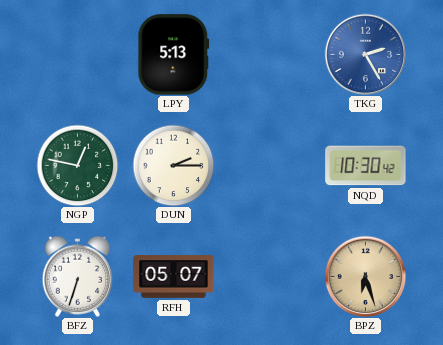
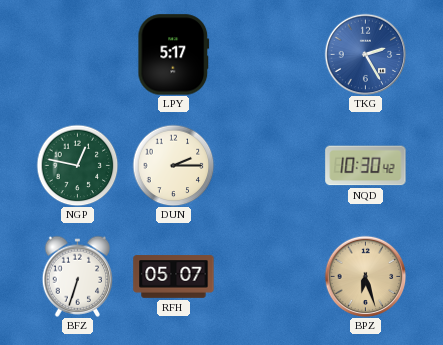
LPY: 5:13 -> 5:17 (174, 55)
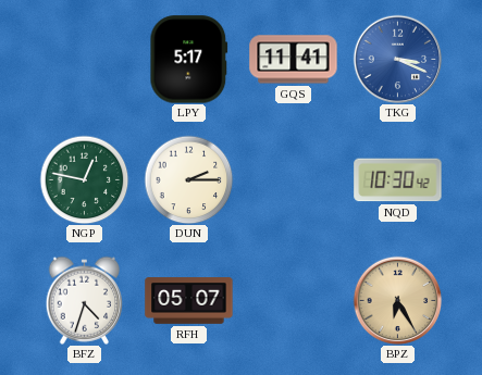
GQS: none -> 11:41 (294, 60)
TKG: 2:25 -> 3:19 (397, 59)
BFZ: 6:33 -> 4:33 (85, 300)
BPZ: 6:27 -> 6:25 (397, 300)
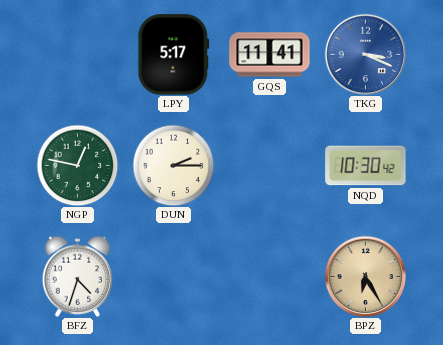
RFH: 05:07 -> none (189, 301)
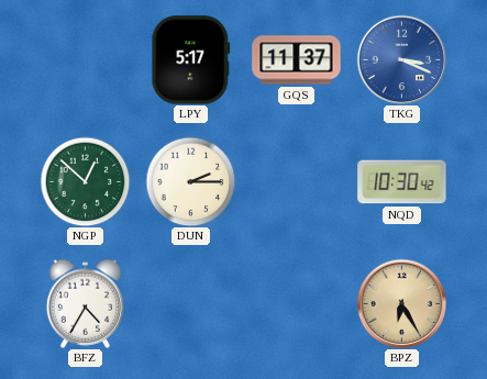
GQS: 11:41 -> 11:37 (297, 60)
NGP: 12:47 -> 12:52 (85, 181)
BFZ: 4:33 -> 4:35 (86, 303)
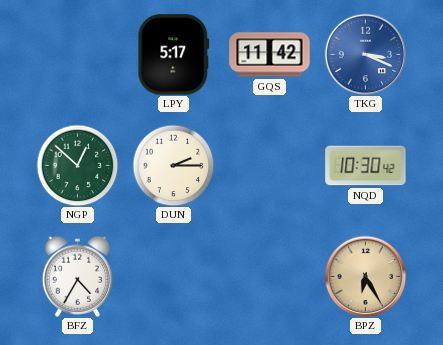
GQS: 11:37 -> 11:42 (270, 55)
